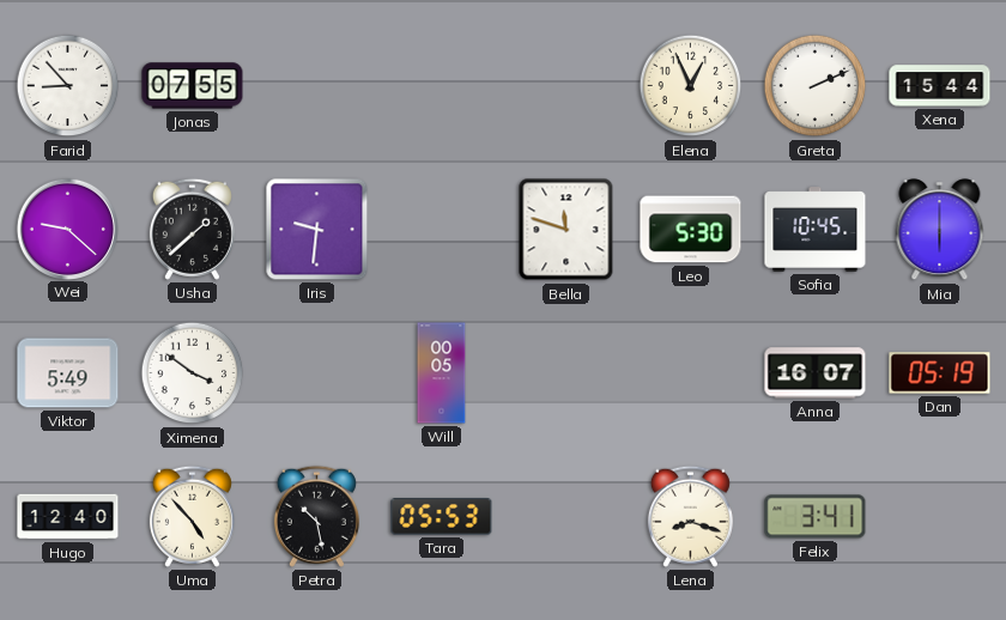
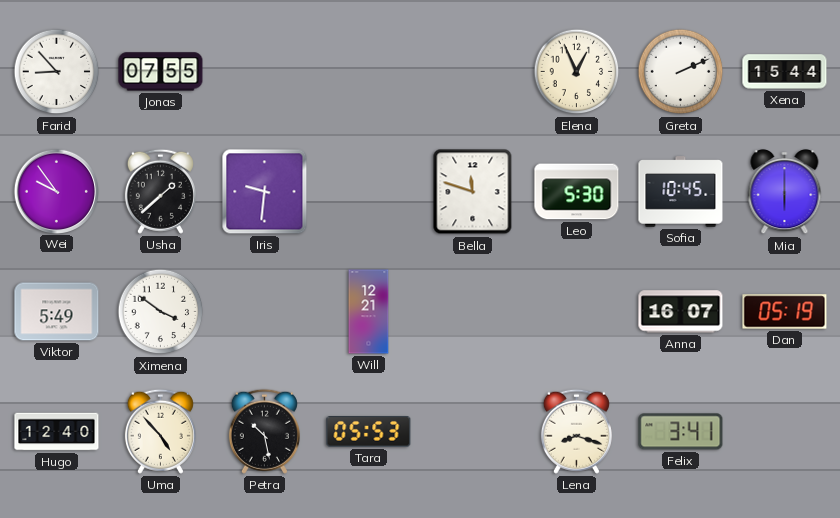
Wei: 9:22 -> 9:54 (56, 191)
Will: 00:05 -> 12:21 (369, 312)
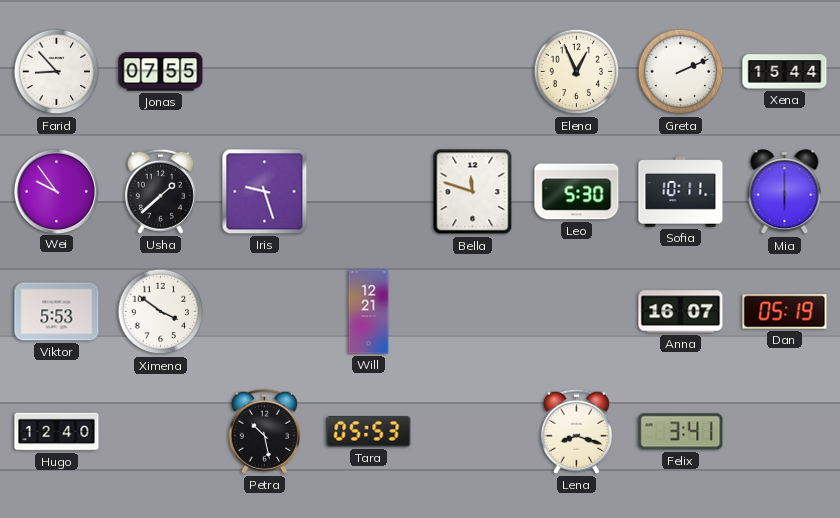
Iris: 9:31 -> 9:27 (265, 192)
Sofia: 10:45 -> 10:11 (681, 192)
Viktor: 5:49 -> 5:53 (57, 312)
Uma: 4:53 -> none (160, 431)
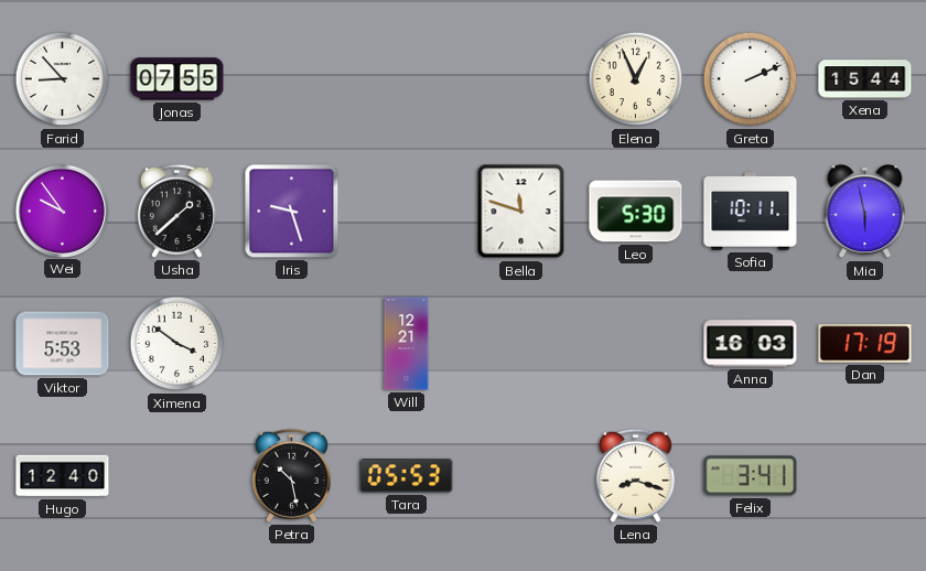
Mia: 6:00 -> 5:58 (865, 212)
Anna: 16:07 -> 16:03 (751, 344)
Dan: 05:19 -> 17:19 (865, 344)
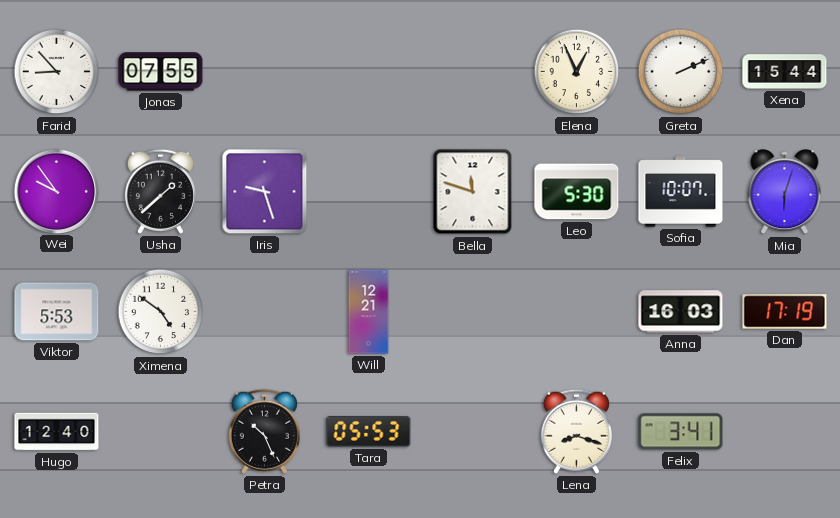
Sofia: 10:11 -> 10:07 (681, 192)
Mia: 5:58 -> 6:03 (785, 192)
Ximena: 3:51 -> 4:51 (161, 312)
Petra: 10:28 -> 10:26 (264, 431)
